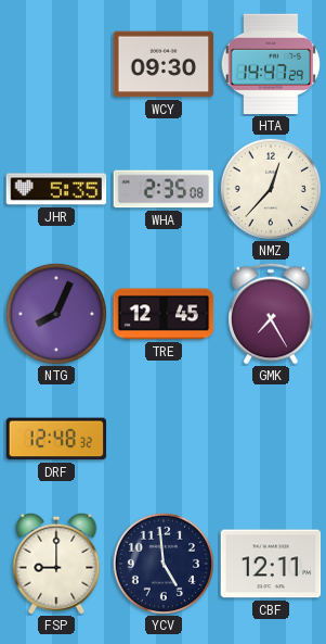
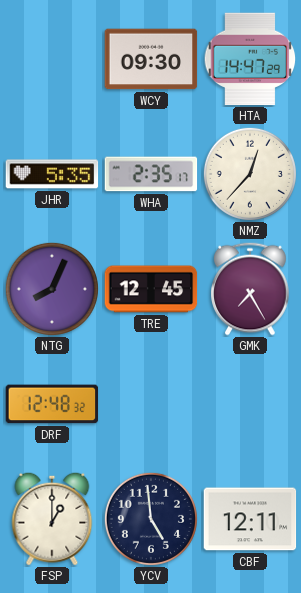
WHA: 2:35:08 -> 2:35:17 (151, 174)
FSP: 9:00 -> 1:00 (52, 519)
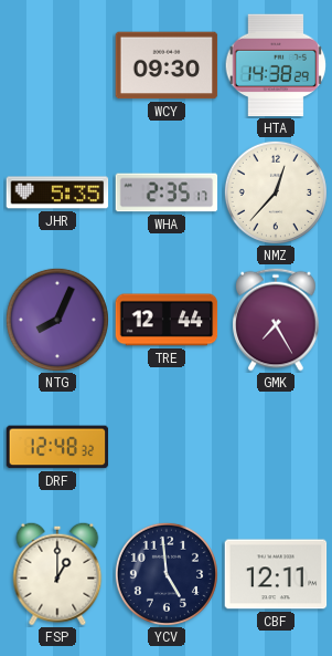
HTA: 14:47 -> 14:38 (276, 65)
TRE: 12:45 -> 12:44 (167, 320)
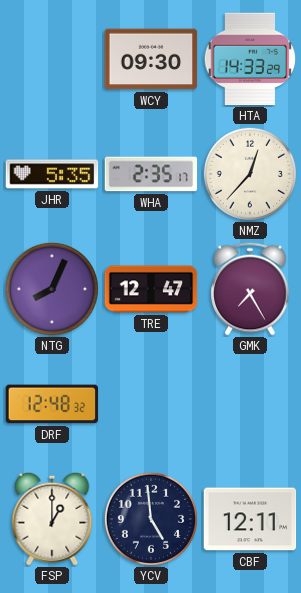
HTA: 14:38 -> 14:33 (250, 59)
TRE: 12:44 -> 12:47 (151, 289)
